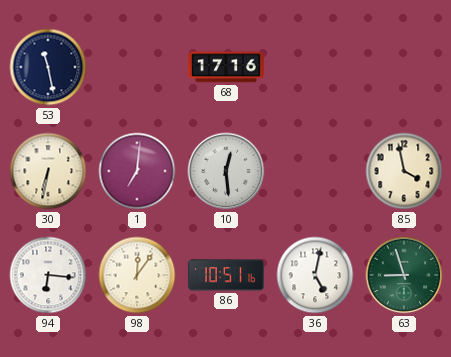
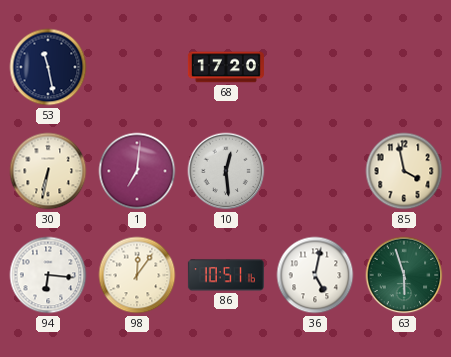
68: 17:16 -> 17:20 (226, 67)
63: 8:57 -> 5:57 (404, 275)
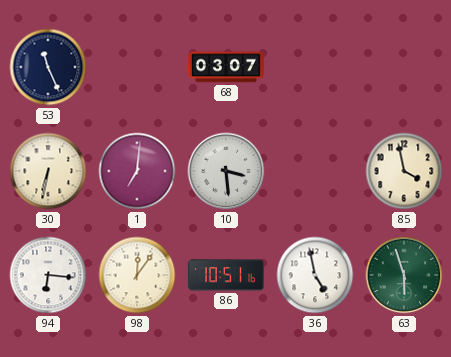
53: 11:28 -> 11:26 (48, 67)
68: 17:20 -> 03:07 (226, 67)
10: 12:29 -> 3:29 (226, 171)
36: 5:02 -> 4:58 (315, 275)
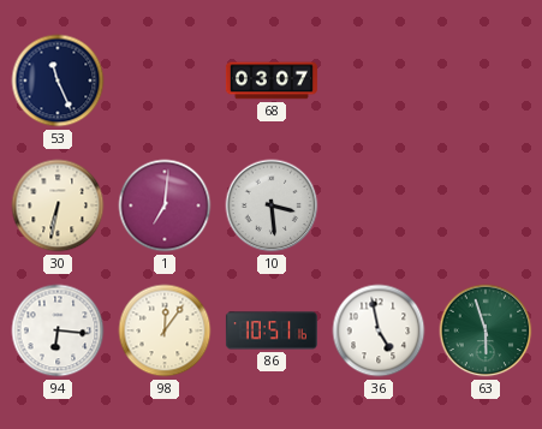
85: 3:58 -> none (404, 171)
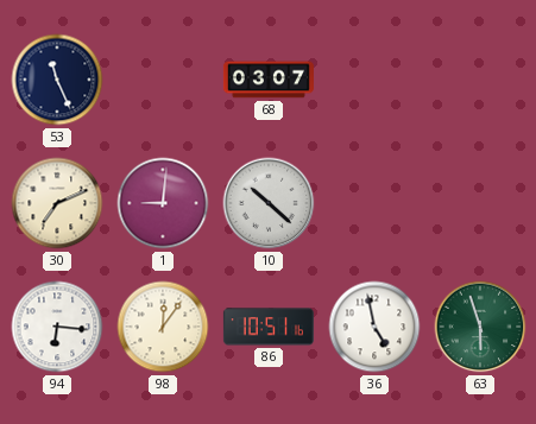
30: 6:32 -> 7:11 (57, 203)
1: 7:01 -> 9:01 (163, 203)
10: 3:29 -> 10:22 (269, 203)
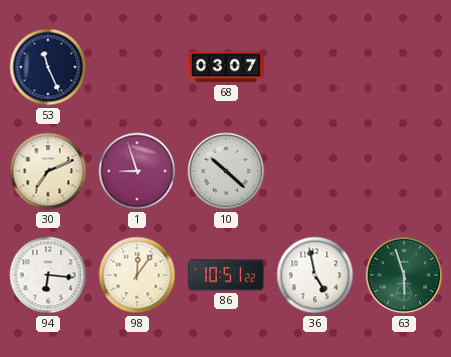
1: 9:01 -> 8:57 (137, 171)
86: 10:51:16 -> 10:51:22 (226, 275)
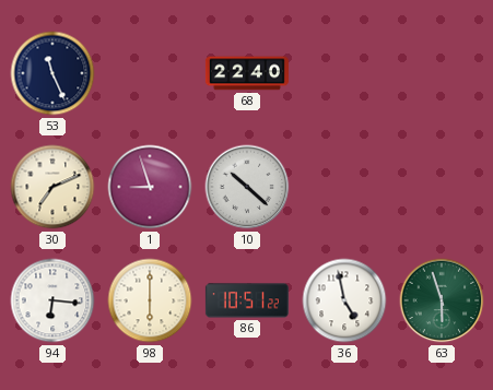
68: 03:07 -> 22:40 (247, 73)
98: 12:06 -> 6:00 (150, 300)
